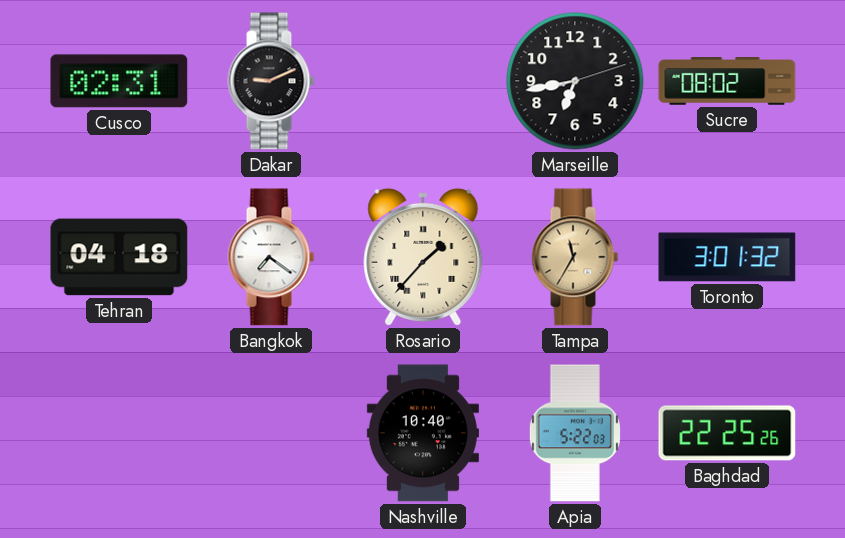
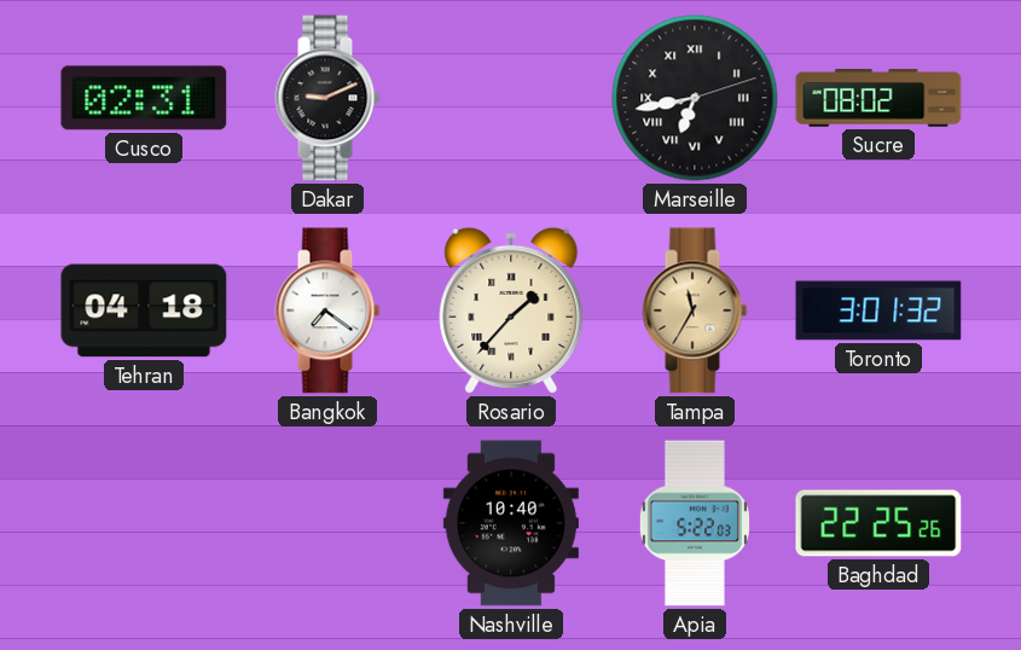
Marseille numerals: Arabic -> Roman (695, 98)
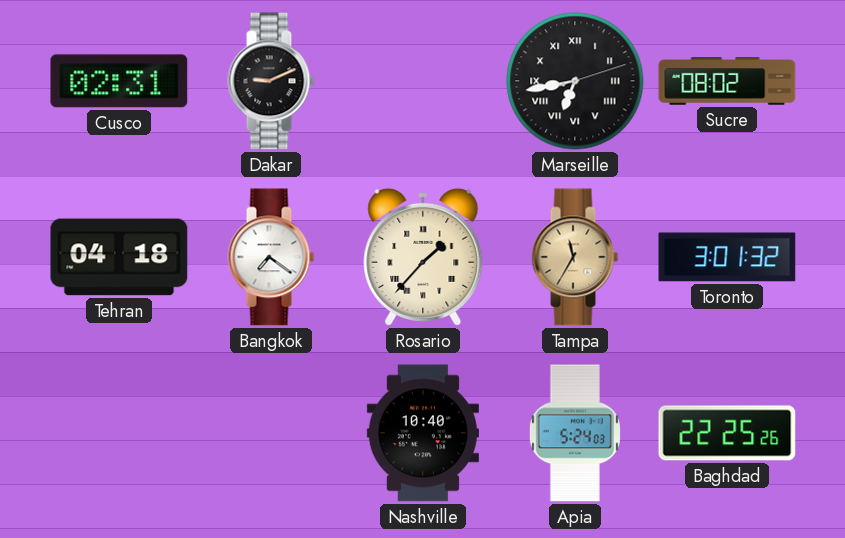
Apia: 5:22 -> 5:24 (575, 433)
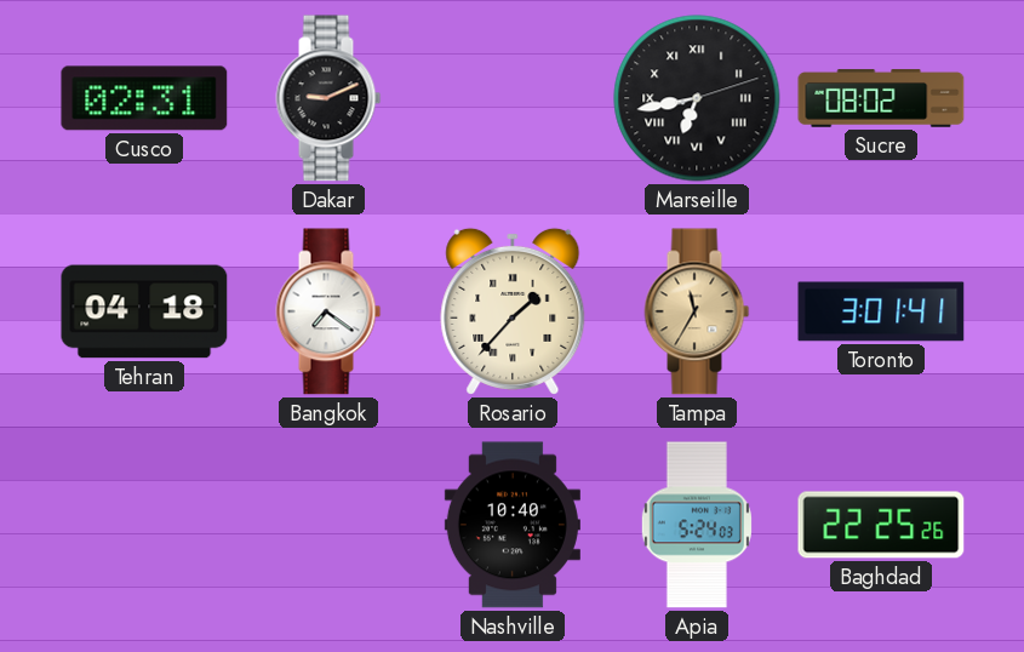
Toronto: 3:01:32 -> 3:01:41 (881, 311)
